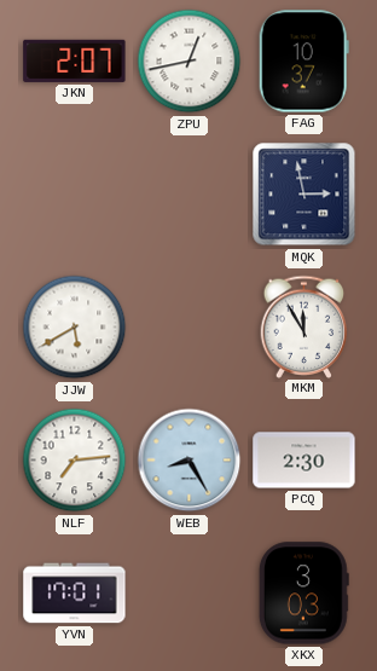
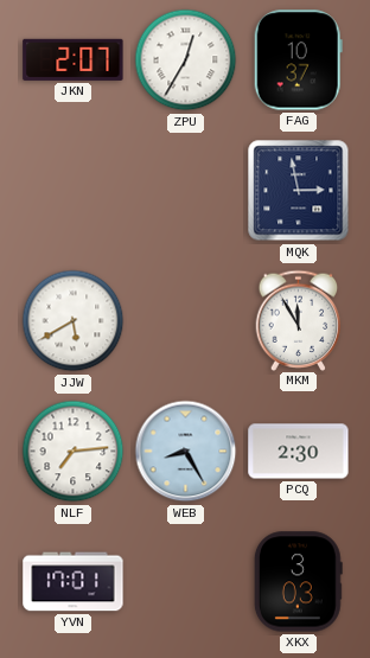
ZPU: 12:43 -> 12:35 (186, 60)
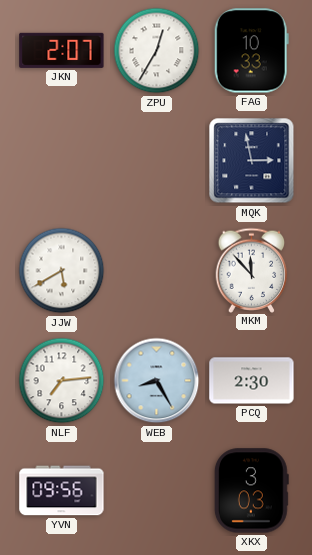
FAG: 10:37 -> 10:33 (251, 51)
MKM: 11:55 -> 11:53 (252, 270)
YVN: 17:01 -> 09:56 (62, 491)
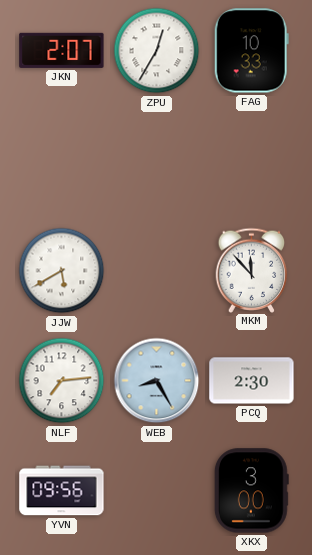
MQK: 2:58 -> none (252, 161)
XKX: 3:03 -> 3:00 (251, 491)
